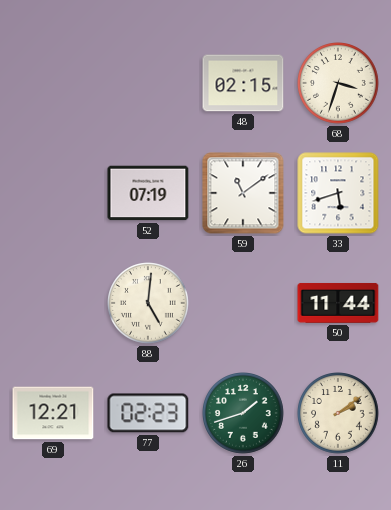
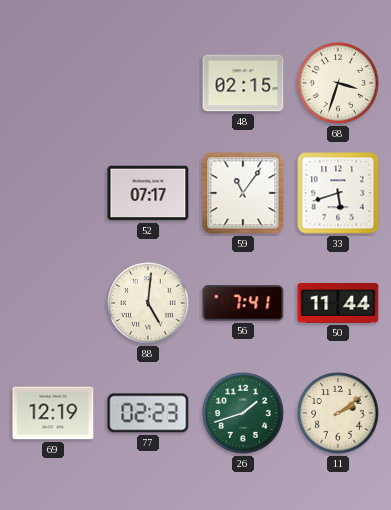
52: 07:19 -> 07:17 (148, 193)
59: 11:09 -> 11:06 (243, 193)
56: none -> 7:41 (243, 303)
69: 12:21 -> 12:19 (53, 413)
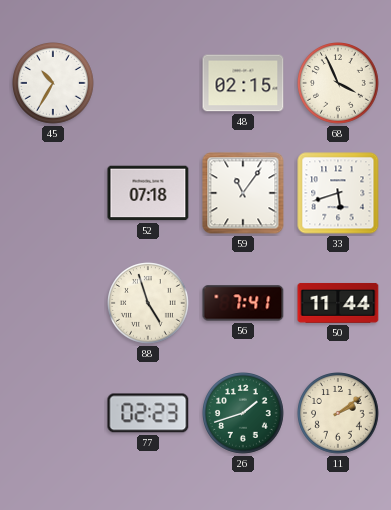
45: none -> 10:35 (54, 84)
68: 3:33 -> 3:56 (339, 84)
52: 07:17 -> 07:18 (148, 193)
88: 5:01 -> 4:57 (149, 304)
69: 12:19 -> none (53, 413)
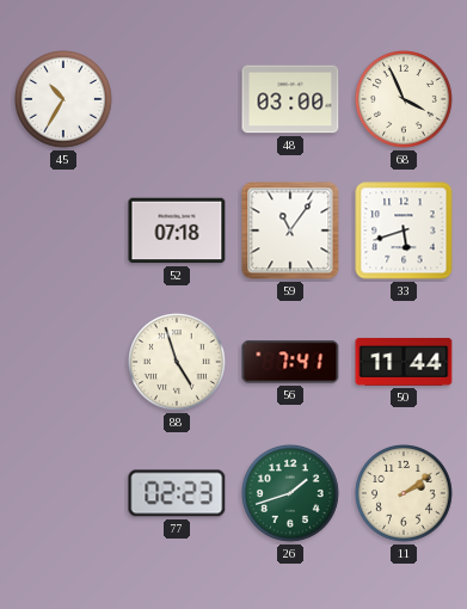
48: 02:15 -> 03:00 (290, 99)
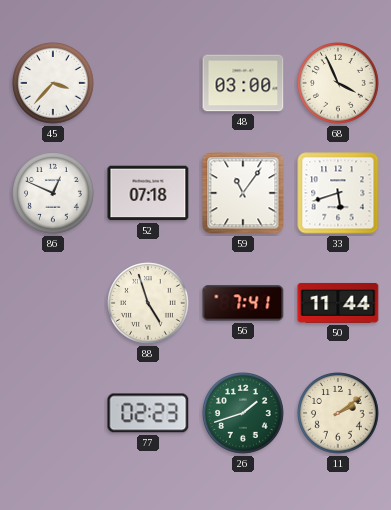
45: 10:35 -> 3:37 (54, 84)
86: none -> 12:49 (54, 194)
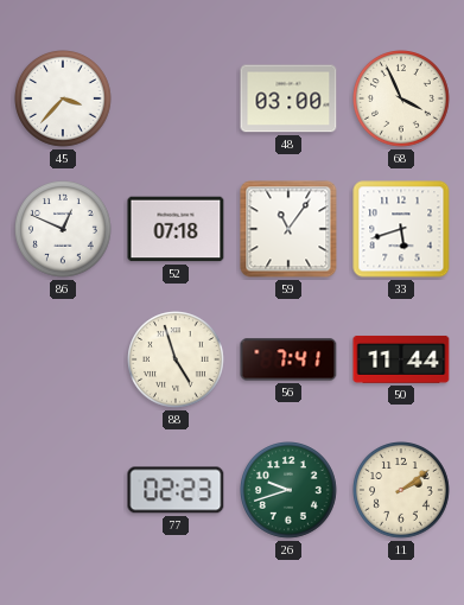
26: 1:42 -> 9:42 (290, 491)
